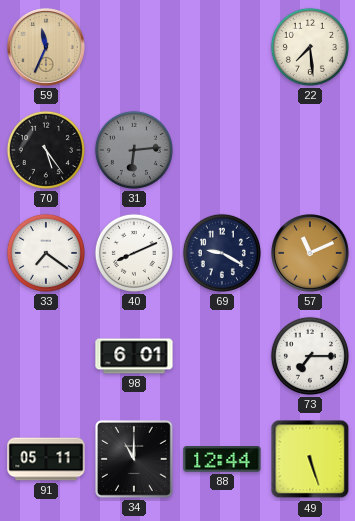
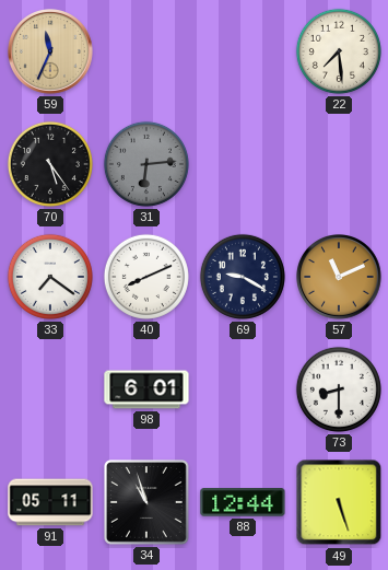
73: 7:15 -> 8:30 (339, 389)
34: 11:00 -> 10:57 (148, 503)
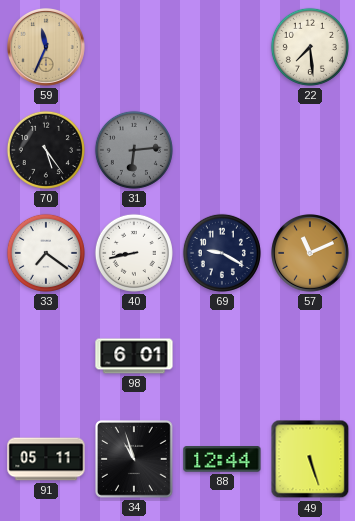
40: 8:11 -> 8:43 (134, 253)
73: 8:30 -> none (339, 389)
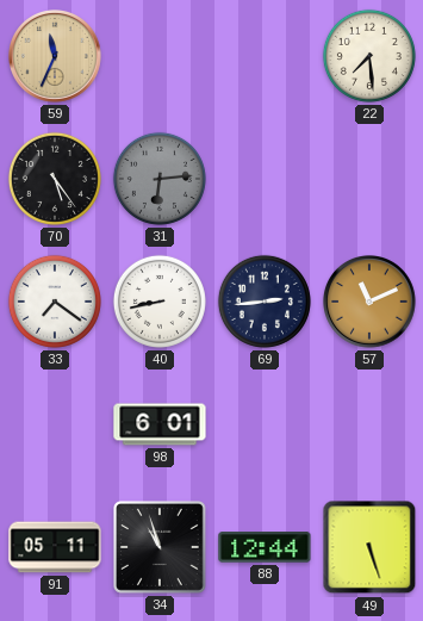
69: 9:20 -> 2:44 (265, 302)
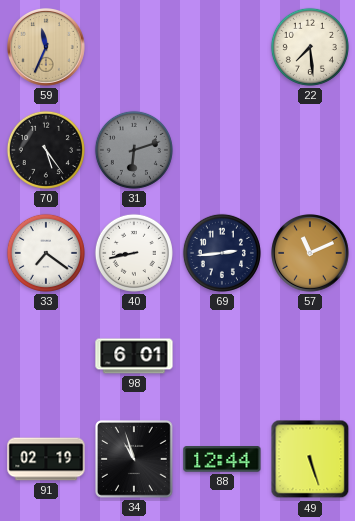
31: 6:14 -> 6:12 (134, 150)
91: 05:11 -> 02:19 (46, 459)
